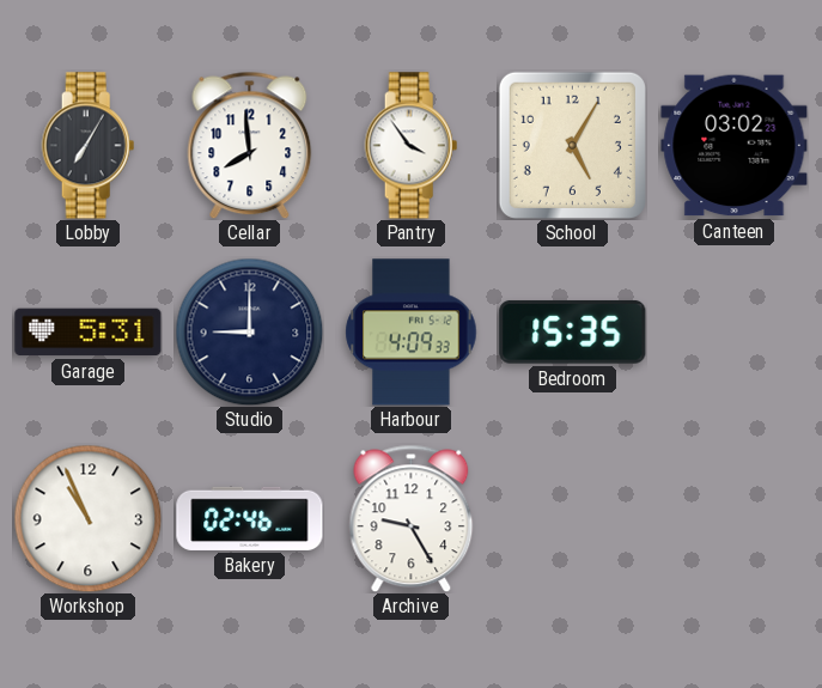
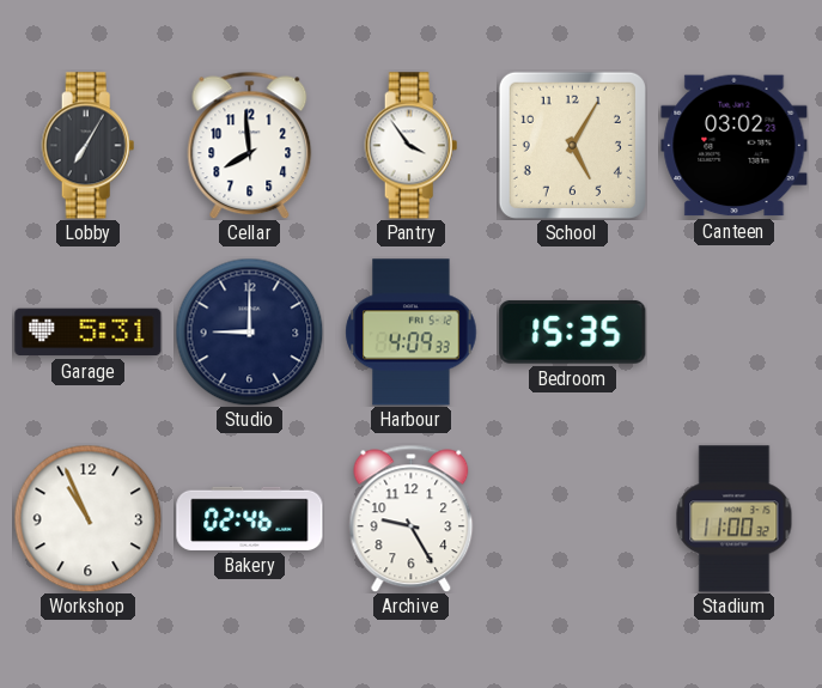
Stadium: none -> 11:00 (735, 519)
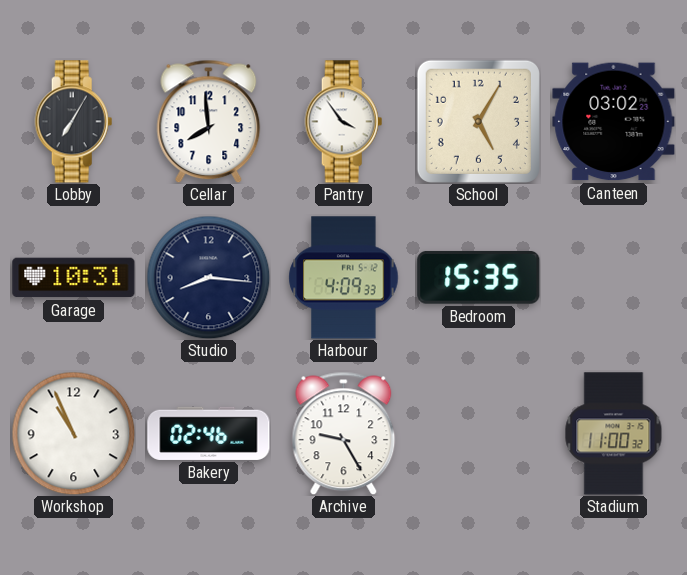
Garage: 5:31 -> 10:31 (74, 278)
Studio: 9:00 -> 8:16 (208, 277)
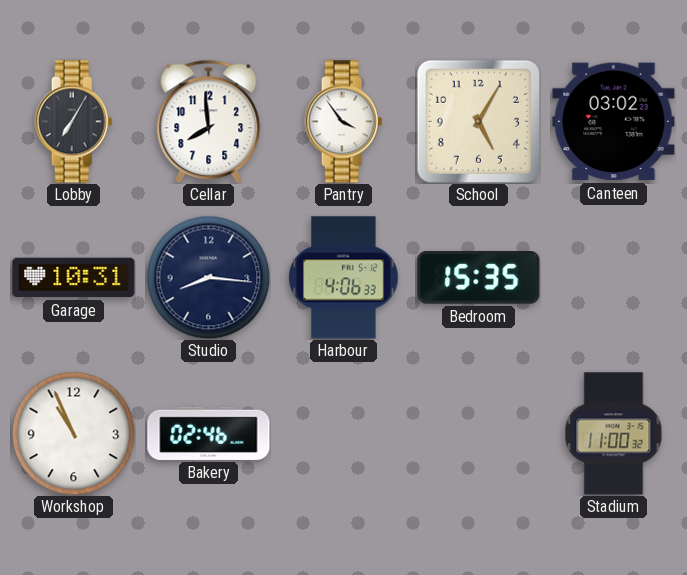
Harbour: 4:09 -> 4:06 (344, 278)
Archive: 9:25 -> none (344, 433)
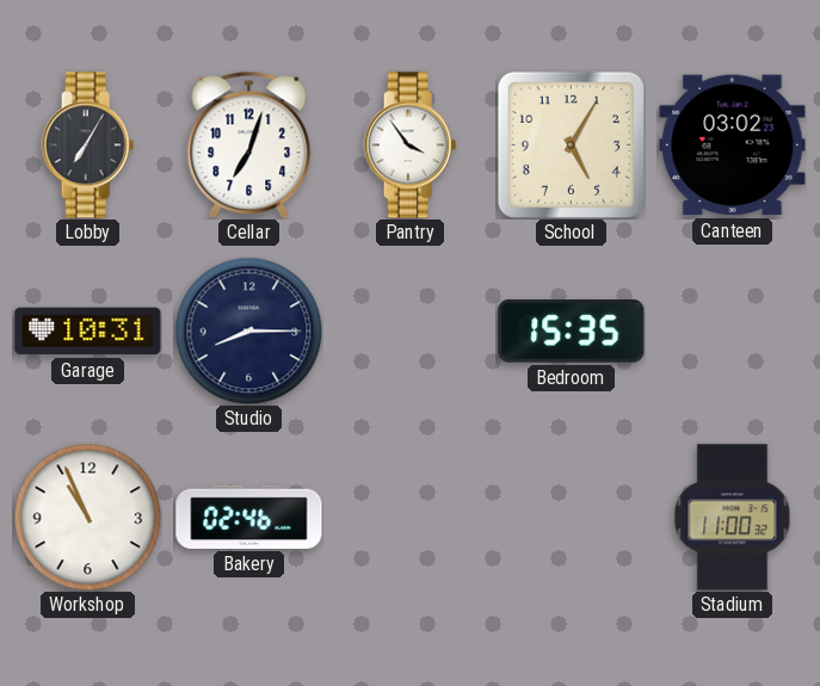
Cellar: 7:59 -> 7:03 (249, 144)
Studio: 8:16 -> 8:15 (248, 330)
Harbour: 4:06 -> none (344, 278)
